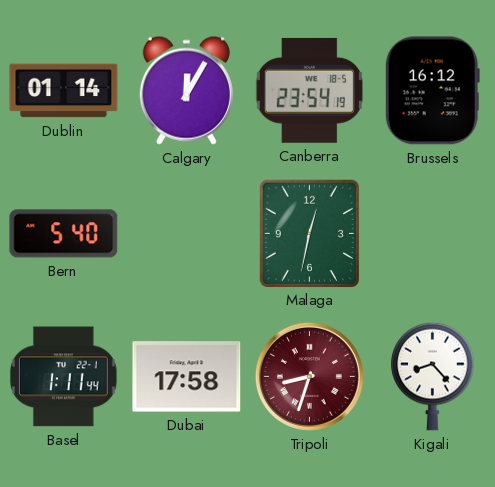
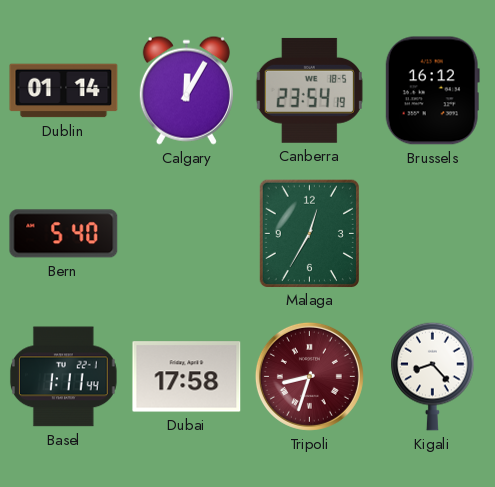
Malaga: 12:32 -> 12:35 (309, 233)
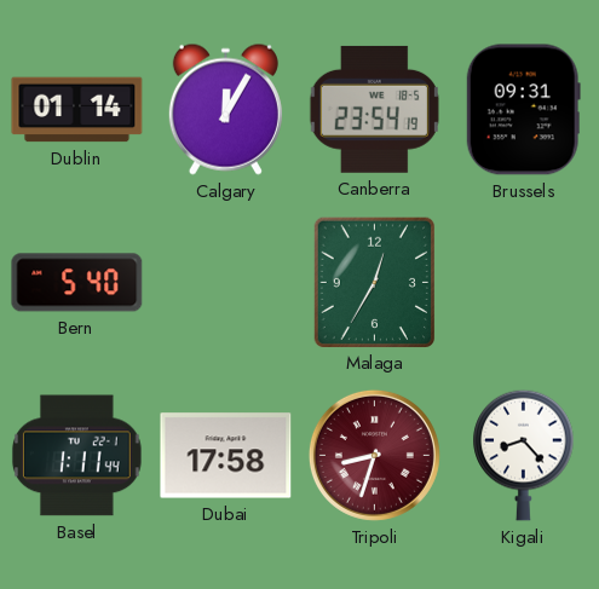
Brussels: 16:12 -> 09:31 (523, 110)
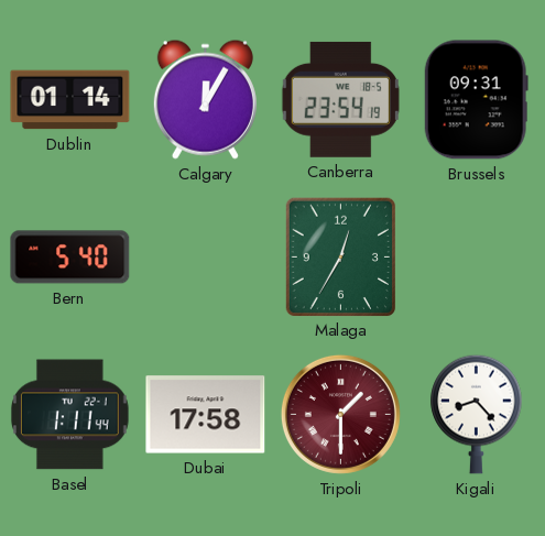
Tripoli: 8:33 -> 1:30 (340, 414)
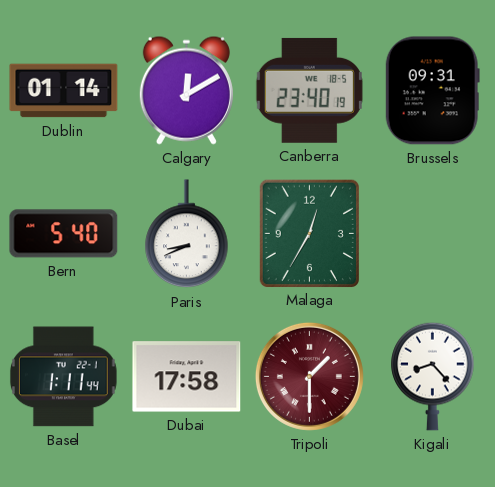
Calgary: 12:05 -> 12:10 (186, 90)
Canberra: 23:54 -> 23:40 (309, 90)
Paris: none -> 8:41 (187, 234)
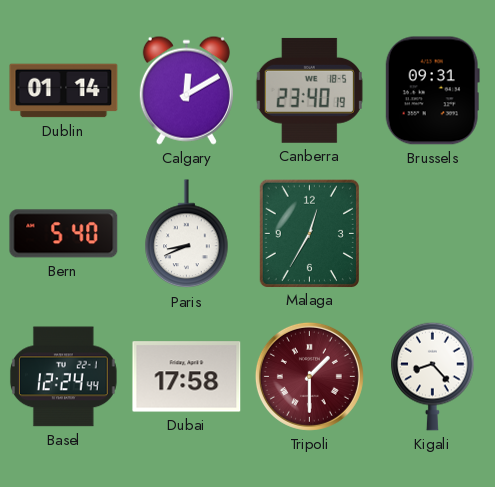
Basel: 1:11 -> 12:24 (64, 377)
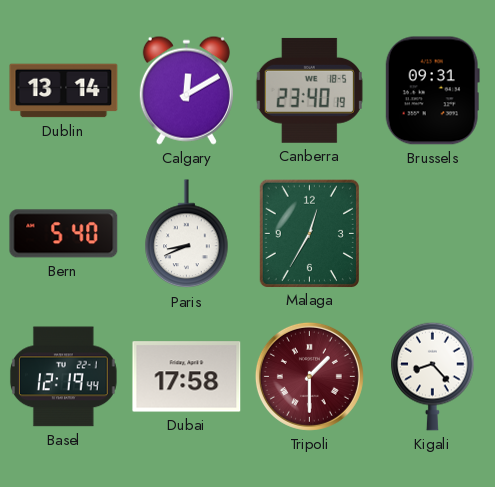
Dublin: 01:14 -> 13:14 (64, 91)
Basel: 12:24 -> 12:19 (64, 377)
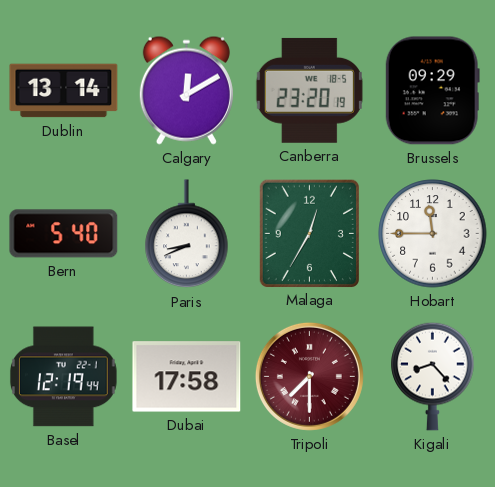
Canberra: 23:40 -> 23:20 (309, 90)
Brussels: 09:31 -> 09:29 (432, 91)
Hobart: none -> 11:45 (433, 234)
Tripoli: 1:30 -> 7:30 (309, 376)
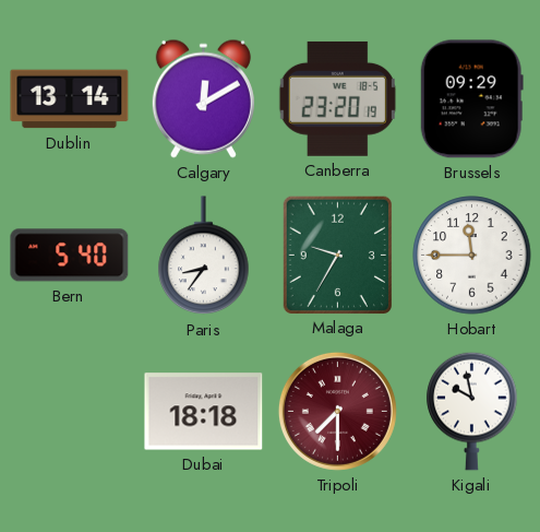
Paris: 8:41 -> 8:36 (204, 256)
Malaga: 12:35 -> 9:35 (337, 255)
Basel: 12:19 -> none (64, 377)
Dubai: 17:58 -> 18:18 (204, 412)
Kigali: 8:23 -> 9:58 (472, 411)
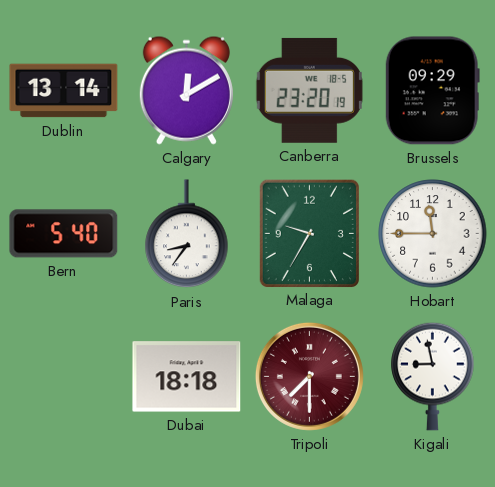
Kigali: 9:58 -> 8:58 (433, 376)
